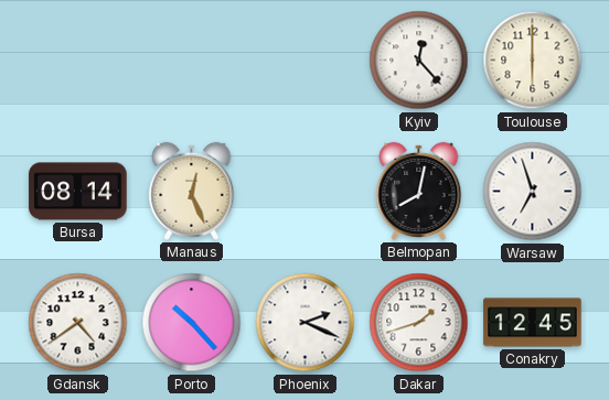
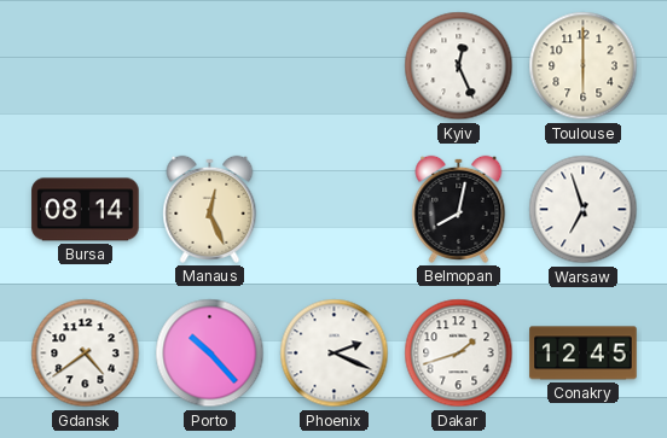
Kyiv: 12:23 -> 12:26 (459, 66)
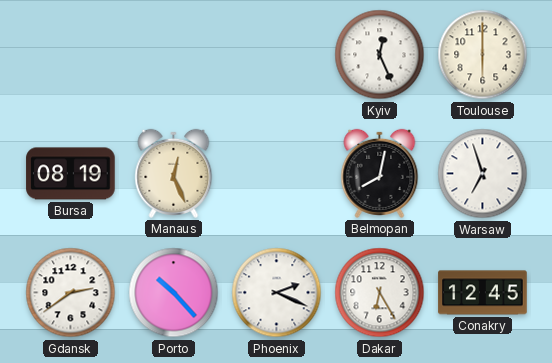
Bursa: 08:14 -> 08:19 (71, 174)
Gdansk: 4:39 -> 2:39 (71, 293)
Dakar: 1:42 -> 6:25 (380, 293)
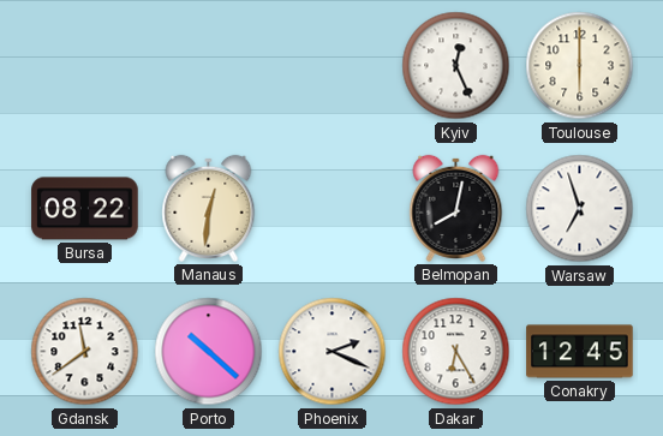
Bursa: 08:19 -> 08:22 (85, 209)
Manaus: 12:26 -> 12:31 (209, 208)
Gdansk: 2:39 -> 11:39 (85, 352)
Porto: 10:23 -> 10:22 (209, 352)
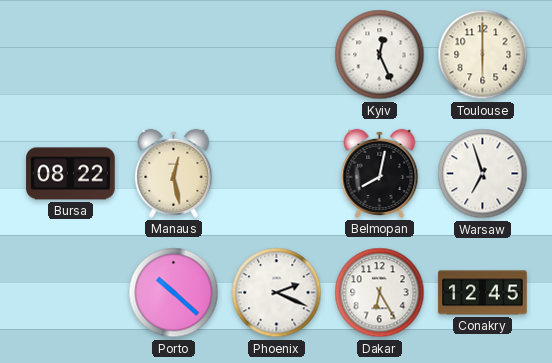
Manaus: 12:31 -> 12:28 (174, 173)
Gdansk: 11:39 -> none (85, 352)
